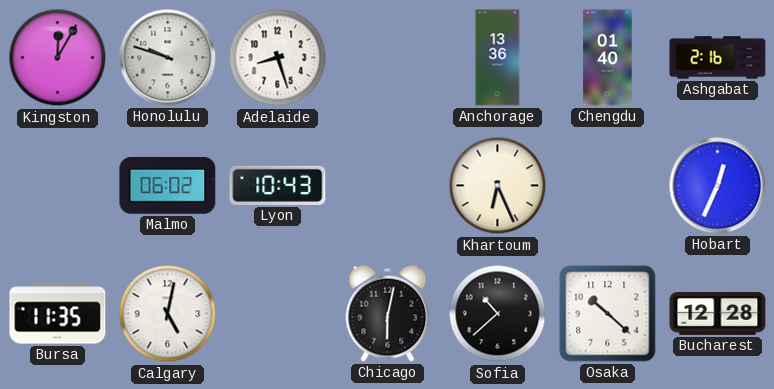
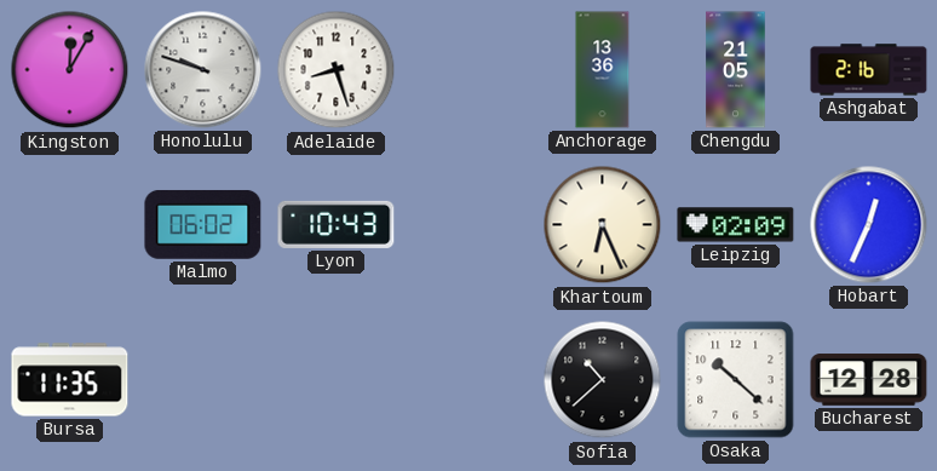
Chengdu: 01:40 -> 21:05 (736, 70)
Leipzig: none -> 02:09 (736, 225)
Calgary: 5:02 -> none (168, 314)
Chicago: 6:02 -> none (388, 313)
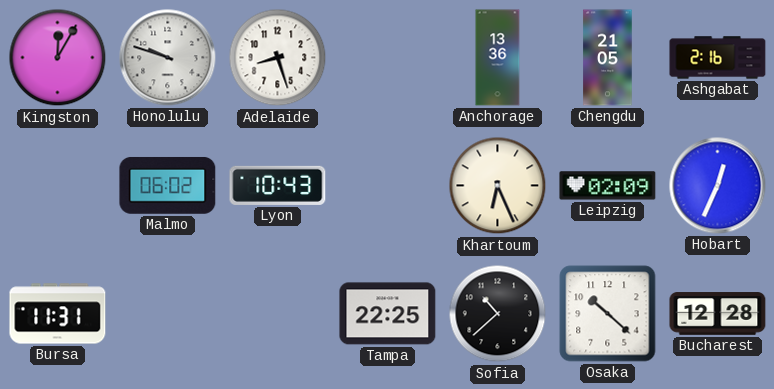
Bursa: 11:35 -> 11:31 (58, 314)
Tampa: none -> 22:25 (388, 314)
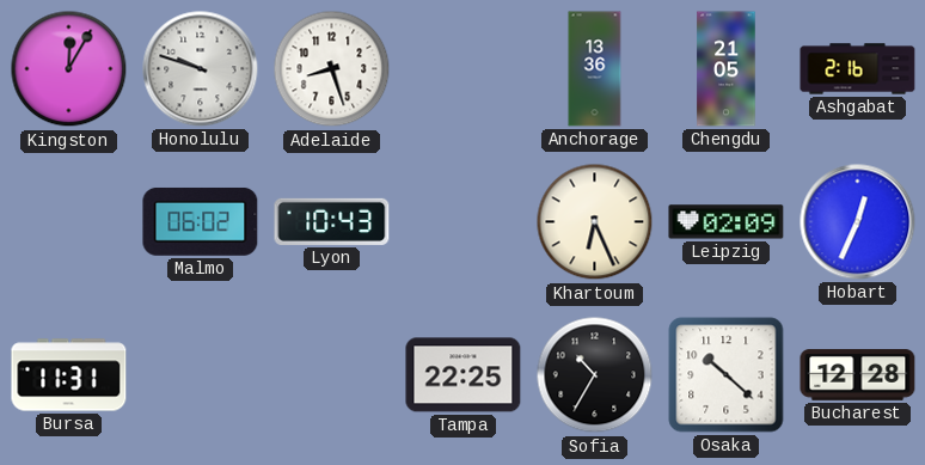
Sofia: 10:38 -> 10:35 (595, 375)
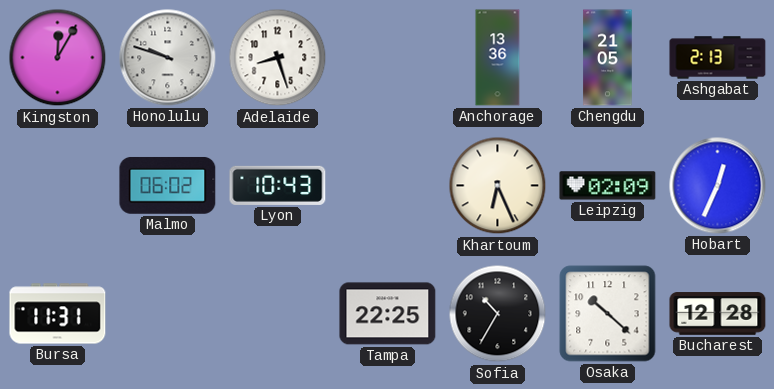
Ashgabat: 2:16 -> 2:13 (718, 58)
